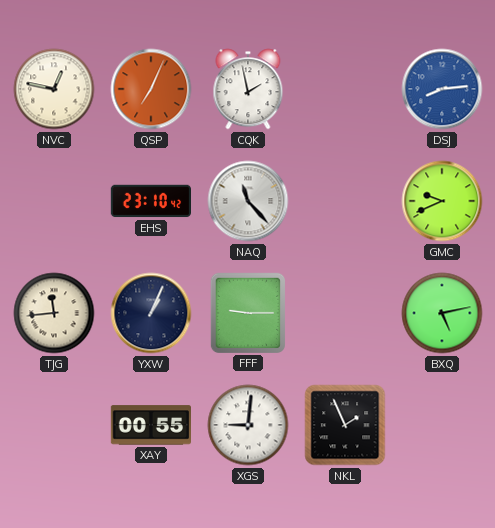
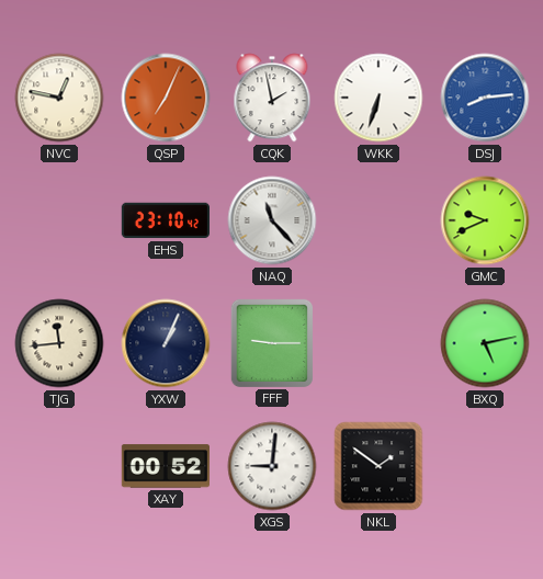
WKK: none -> 6:33 (378, 98)
XAY: 00:55 -> 00:52 (165, 466)
NKL: 1:56 -> 1:51 (378, 466)
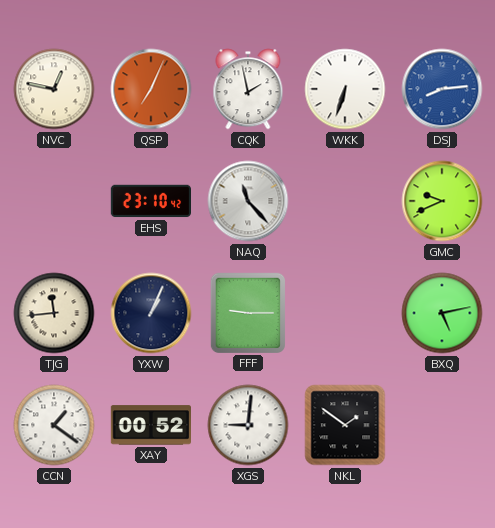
CCN: none -> 1:21 (54, 425)
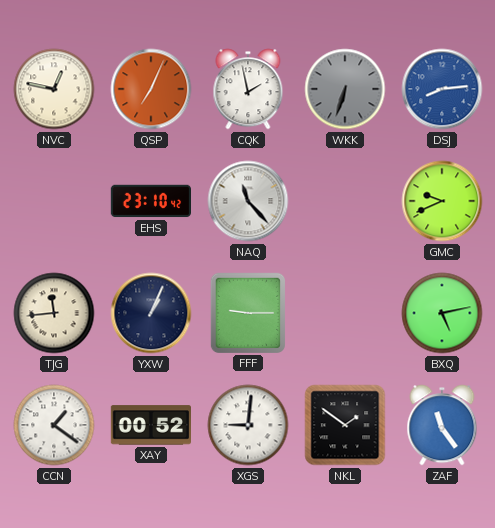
WKK dial: white -> grey (345, 89)
ZAF: none -> 11:24 (442, 425)
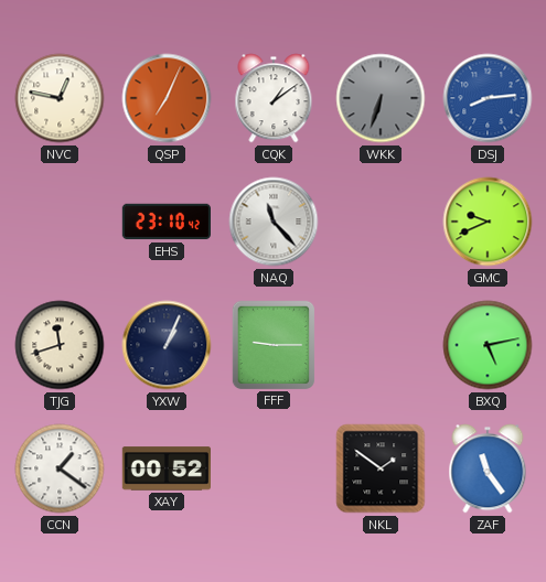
CQK: 1:58 -> 1:09 (274, 98)
TJG: 11:44 -> 11:42 (60, 345)
XGS: 9:01 -> none (248, 425)
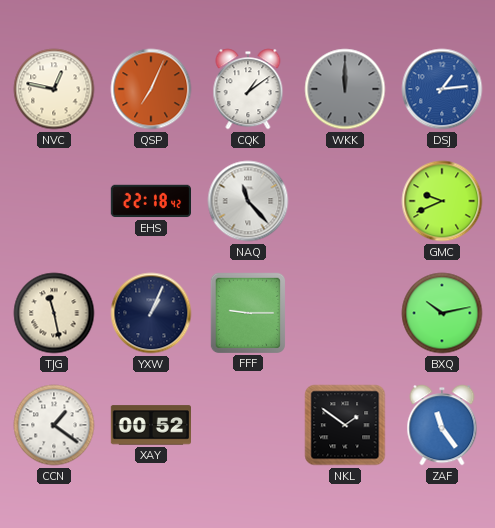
WKK: 6:33 -> 12:00 (345, 89)
DSJ: 8:14 -> 1:14 (442, 89)
EHS: 23:10 -> 22:18 (150, 201)
TJG: 11:42 -> 11:28 (54, 313)
BXQ: 5:13 -> 10:13 (442, 313)
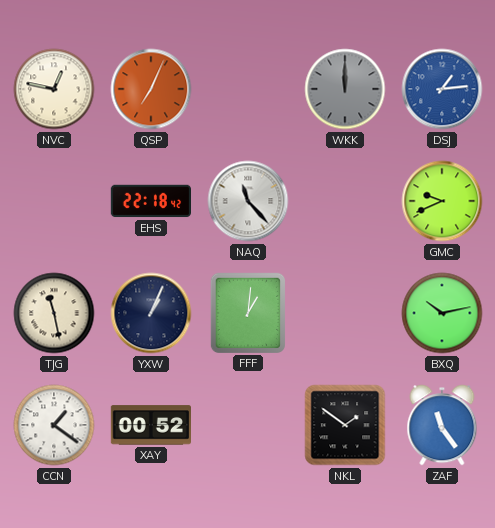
CQK: 1:09 -> none (248, 89)
FFF: 9:15 -> 1:01 (247, 312)
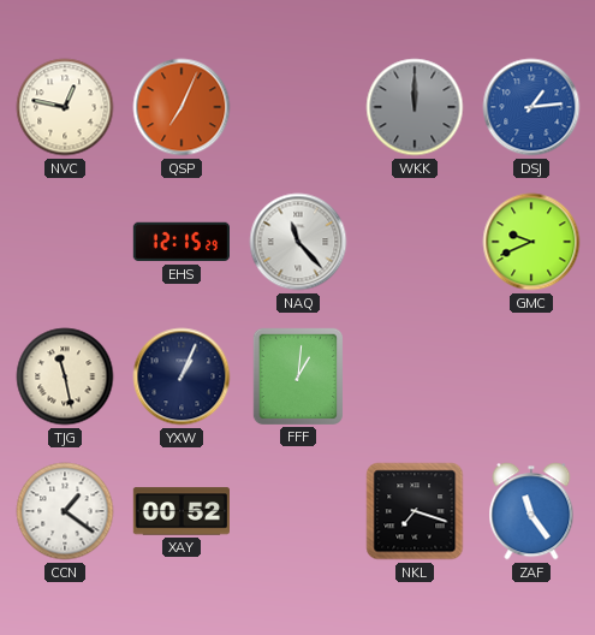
EHS: 22:18 -> 12:15 (180, 242)
BXQ: 10:13 -> none (442, 313)
NKL: 1:51 -> 7:18 (415, 511)
